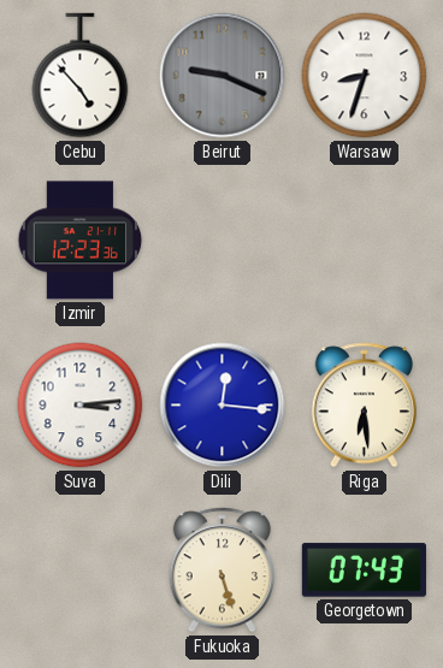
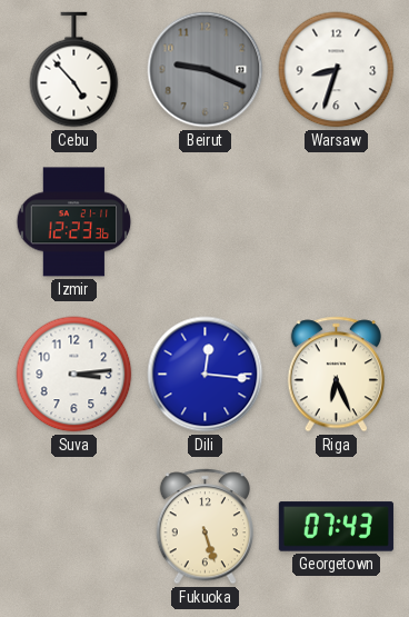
Riga: 6:29 -> 6:26 (336, 375)
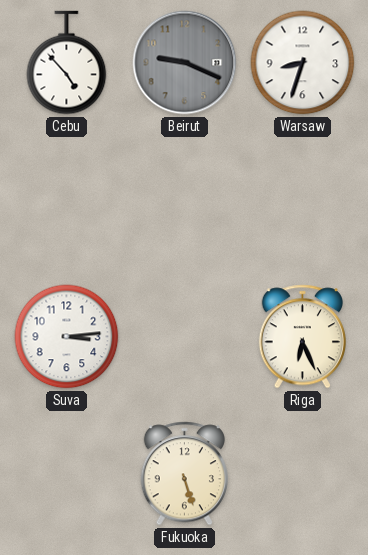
Izmir: 12:23 -> none (74, 222)
Dili: 12:16 -> none (206, 375)
Georgetown: 07:43 -> none (336, 527)
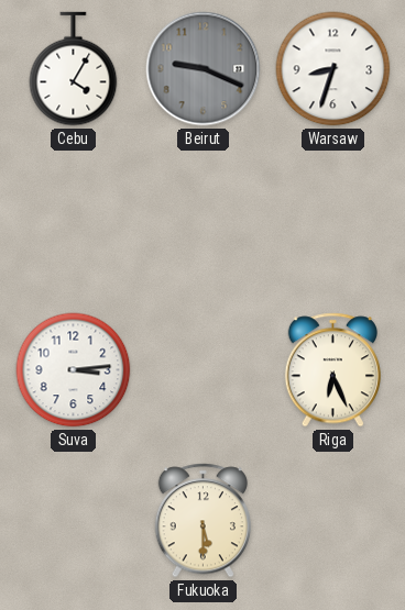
Cebu: 4:53 -> 4:05 (74, 69)
Fukuoka: 5:27 -> 5:30 (202, 521)
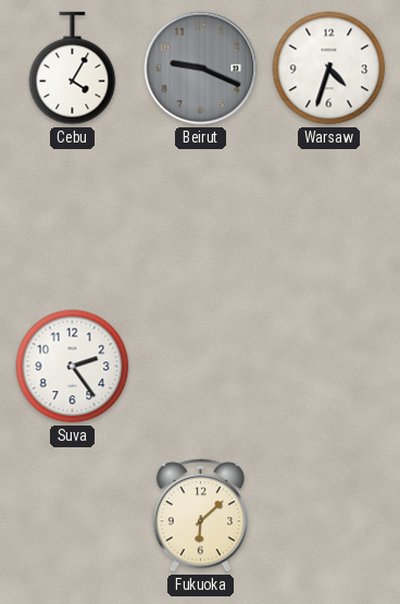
Warsaw: 8:33 -> 4:33 (329, 69)
Suva: 3:14 -> 2:24 (73, 367)
Riga: 6:26 -> none (332, 370)
Fukuoka: 5:30 -> 6:08 (200, 516)
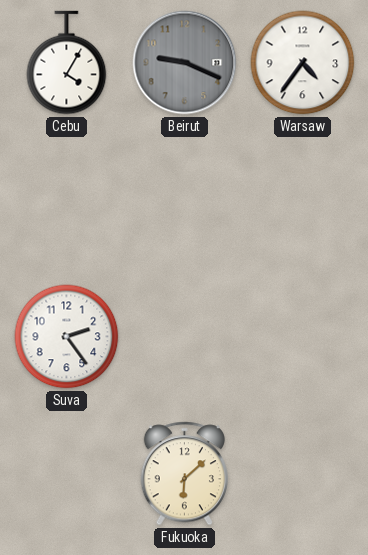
Warsaw: 4:33 -> 4:36 (303, 63)
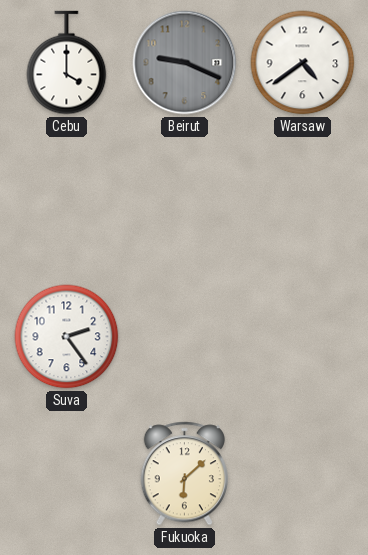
Cebu: 4:05 -> 4:00 (67, 63)
Warsaw: 4:36 -> 4:39 (303, 63)
